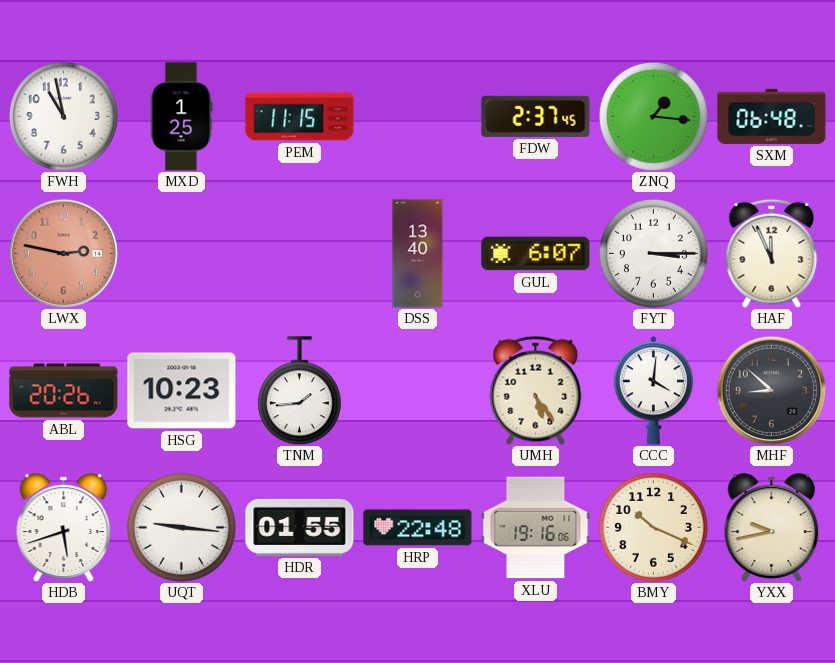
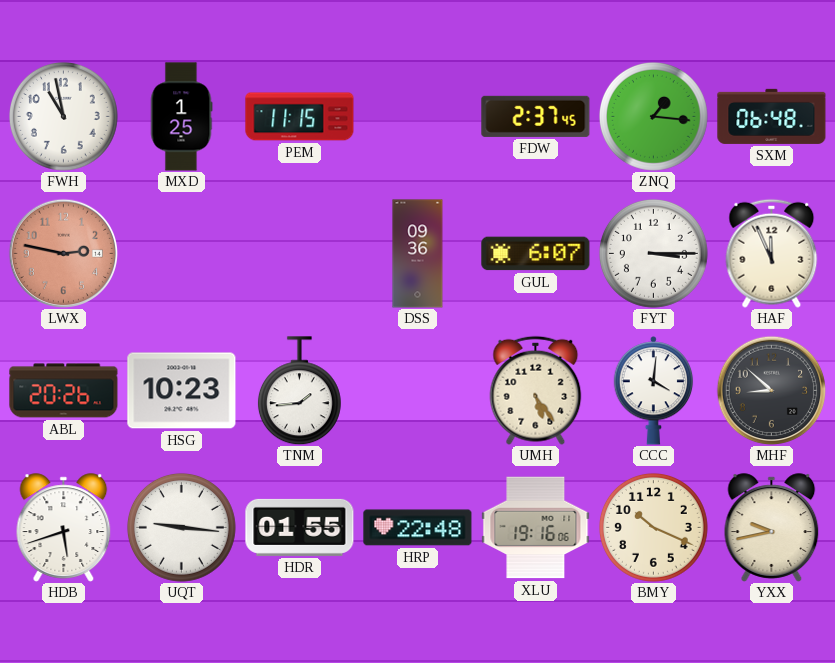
DSS: 13:40 -> 09:36 (418, 254)
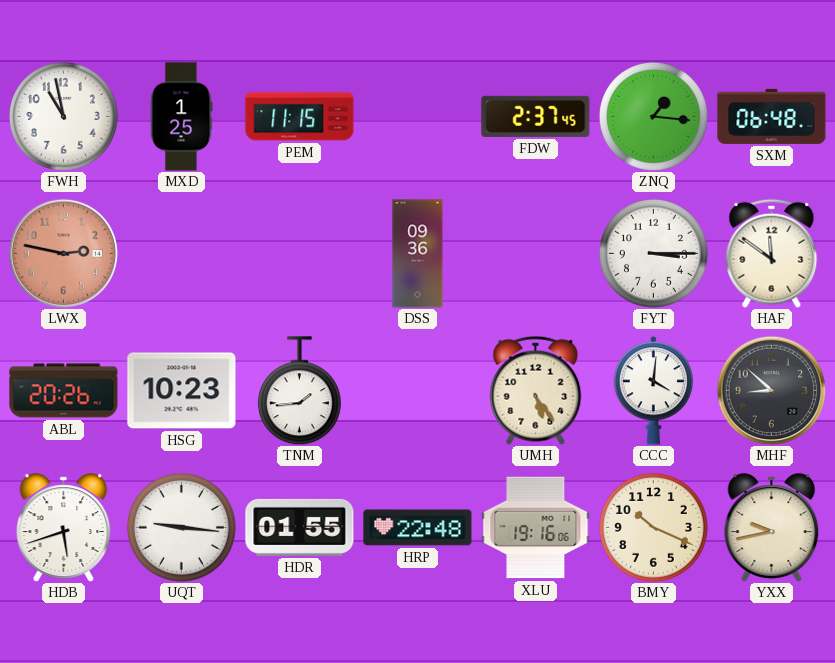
GUL: 6:07 -> none (536, 254)
HAF: 11:56 -> 11:51 (772, 253)
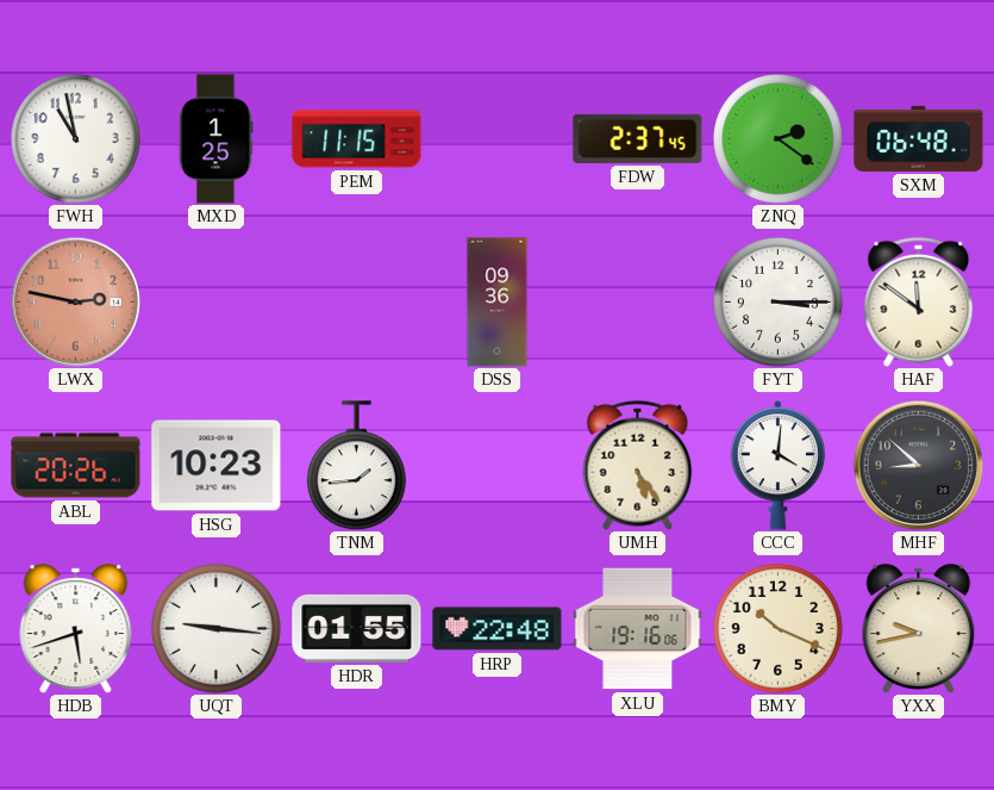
ZNQ: 1:16 -> 2:21 (777, 138)
